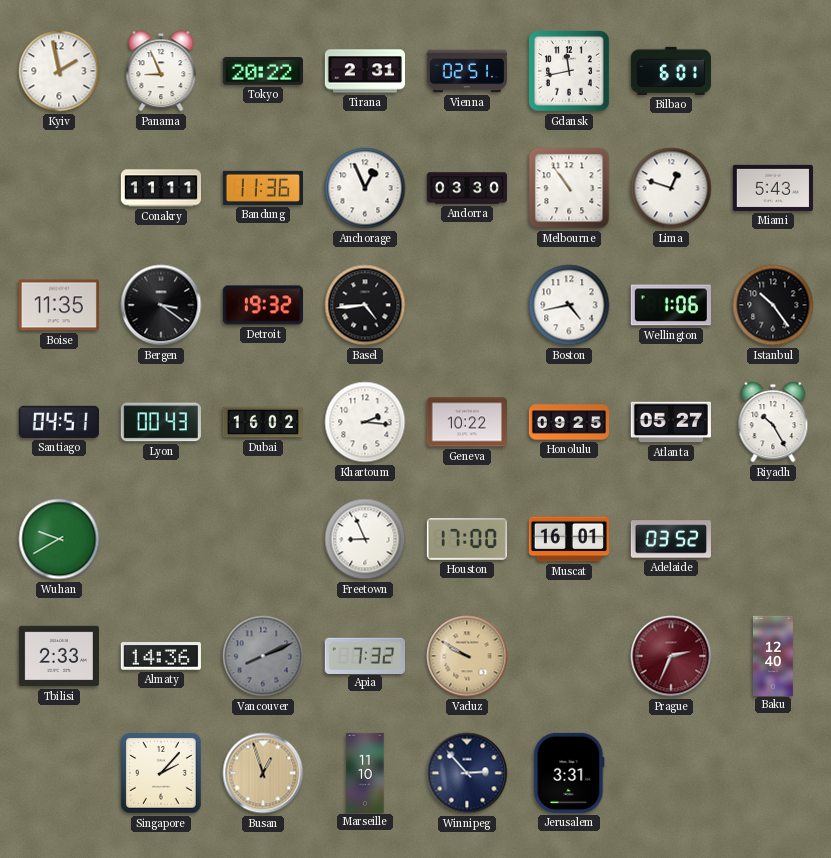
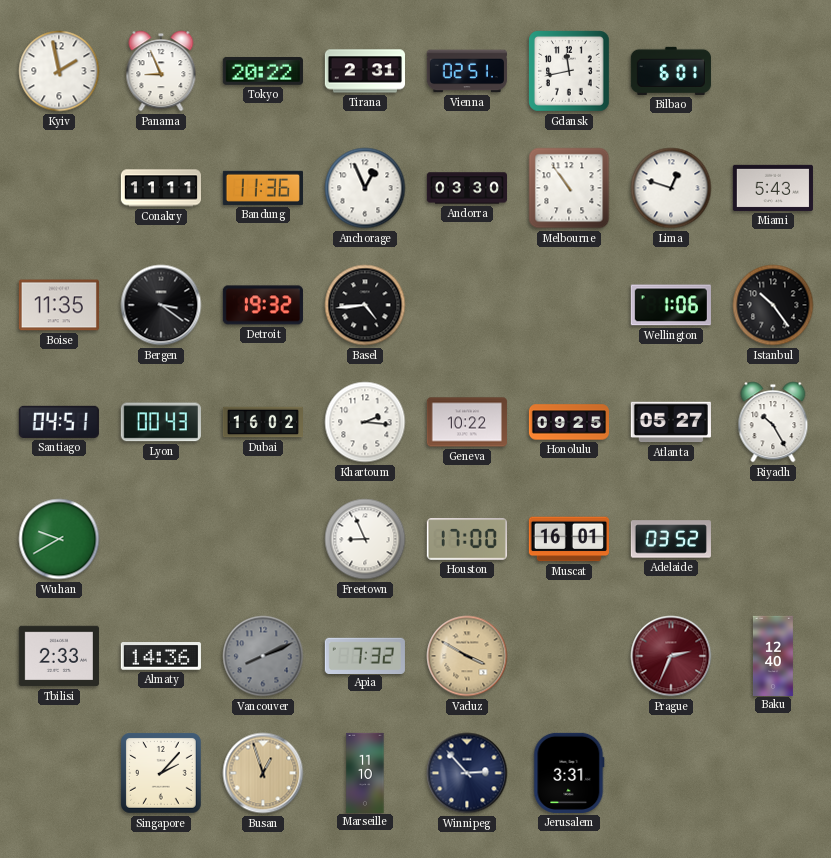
Boston: 4:43 -> none (569, 305)
Vaduz: 9:50 -> 3:50 (467, 656)
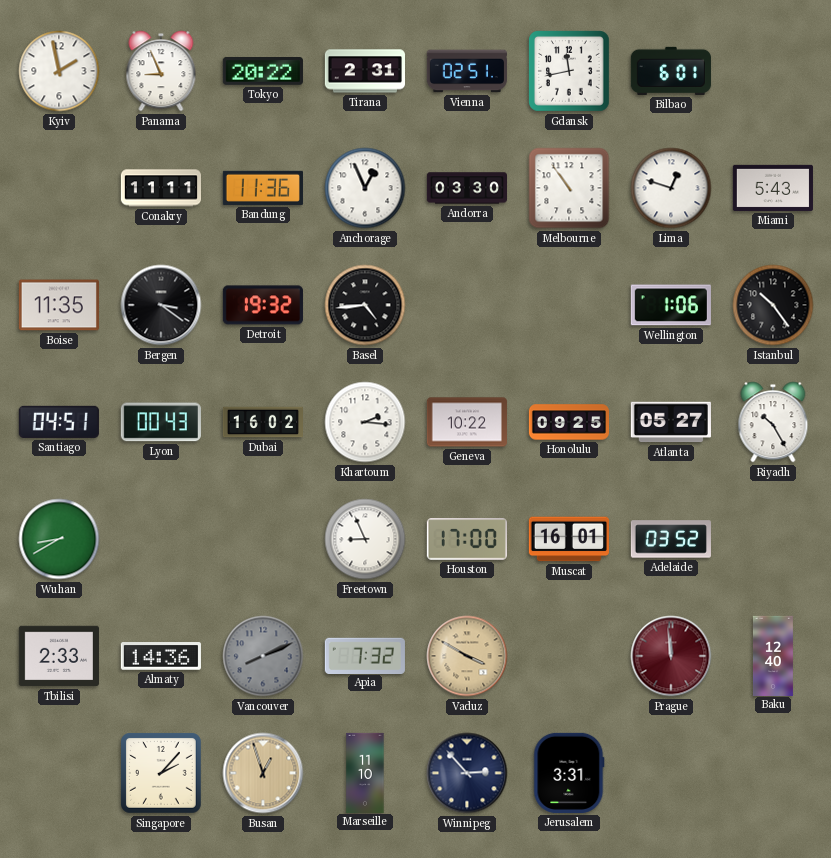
Wuhan: 9:40 -> 8:40 (59, 539)
Prague: 2:34 -> 11:59 (671, 656)
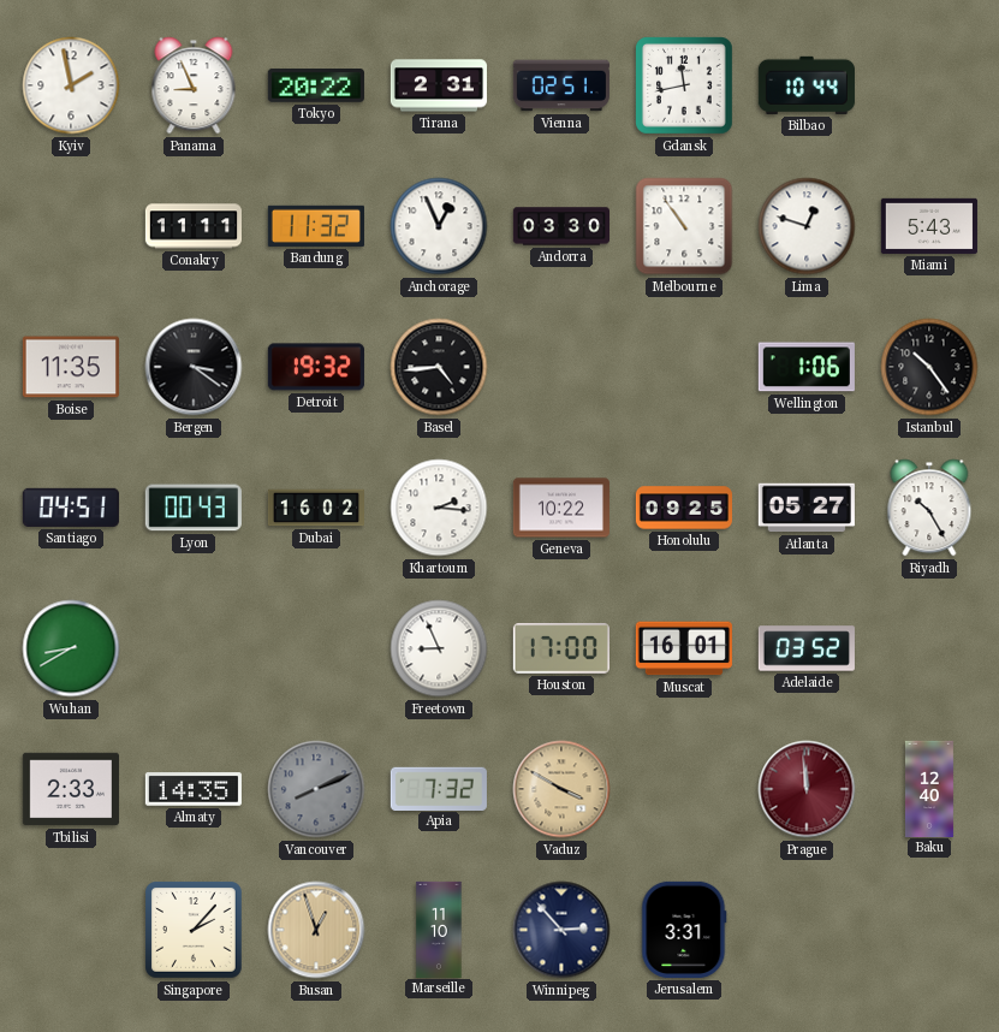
Bilbao: 6:01 -> 10:44 (807, 85)
Bandung: 11:36 -> 11:32 (316, 226)
Almaty: 14:36 -> 14:35 (194, 789)
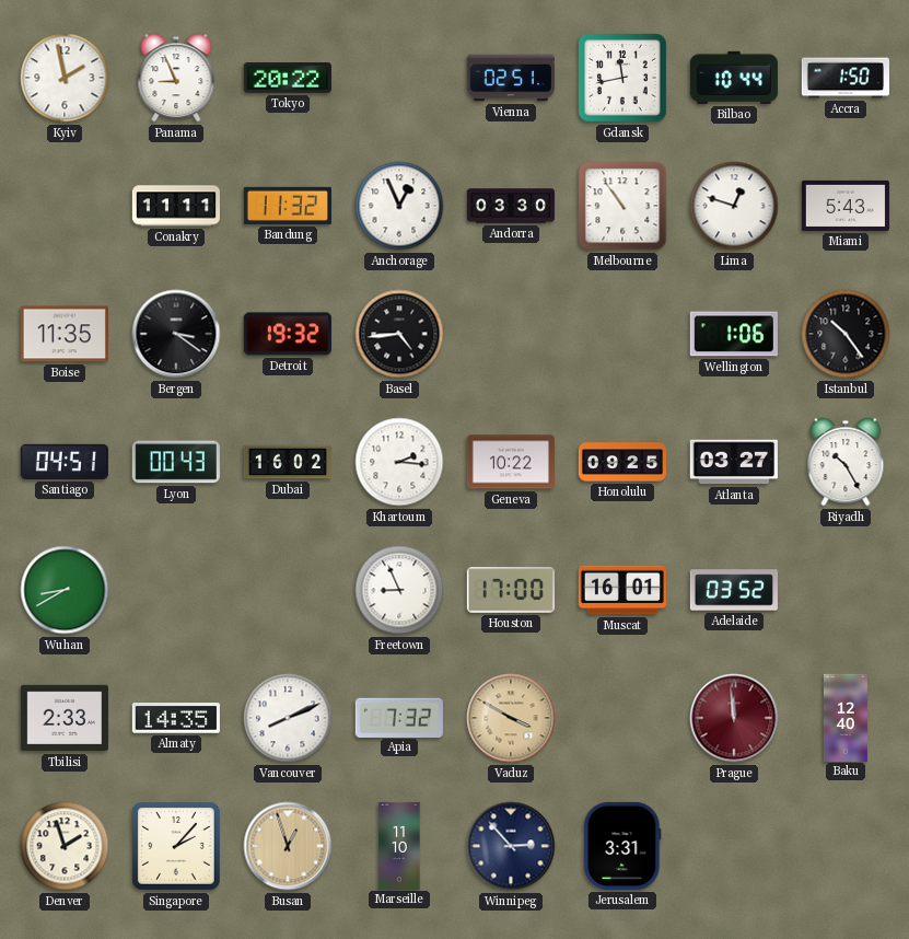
Tirana: 2:31 -> none (438, 85)
Accra: none -> 1:50 (844, 78)
Atlanta: 05:27 -> 03:27 (734, 462)
Vancouver dial: grey -> white (288, 718)
Denver: none -> 1:57 (65, 846)
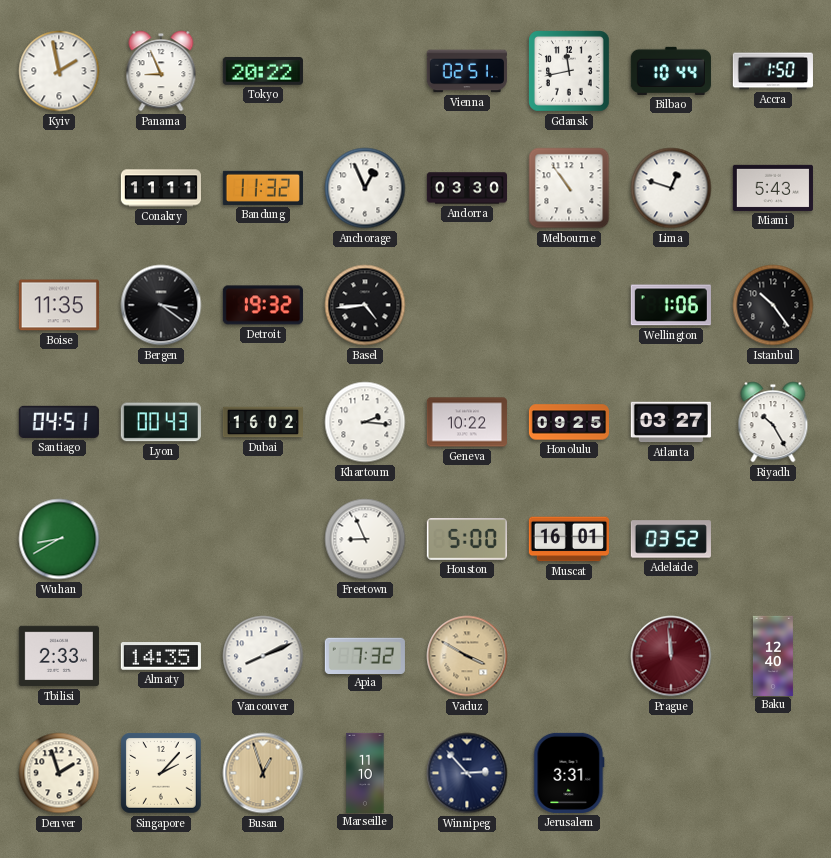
Houston: 17:00 -> 5:00 (467, 539)
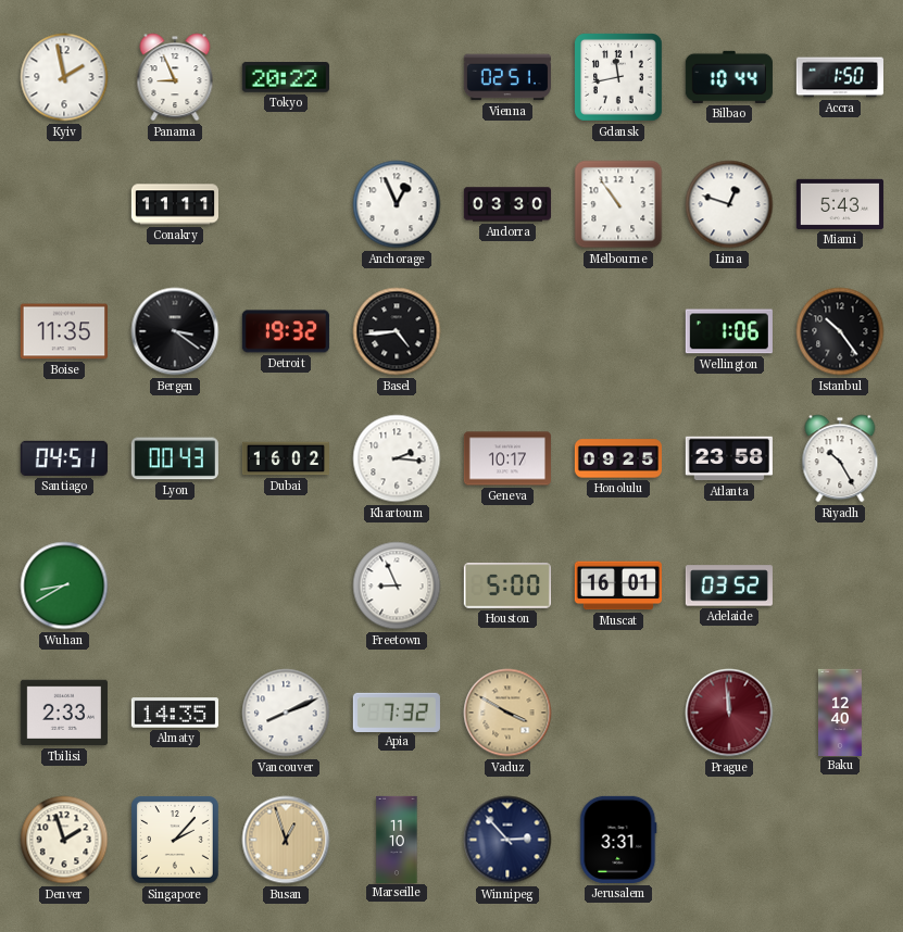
Bandung: 11:32 -> none (263, 188)
Geneva: 10:22 -> 10:17 (507, 458)
Atlanta: 03:27 -> 23:58 (729, 458)
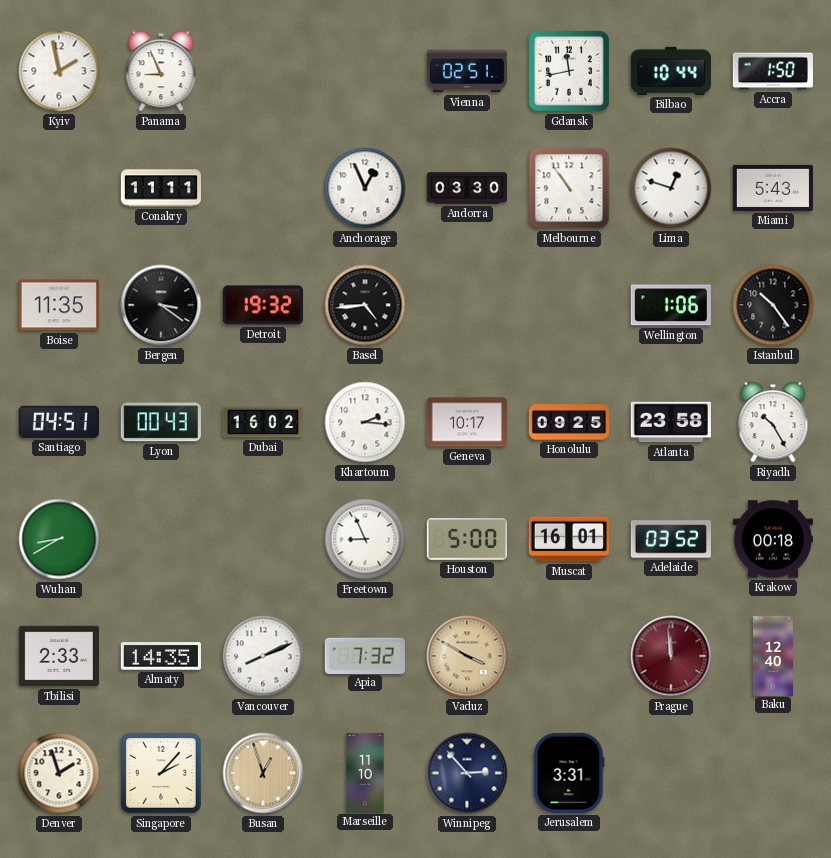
Tokyo: 20:22 -> none (286, 78)
Krakow: none -> 00:18 (773, 539)
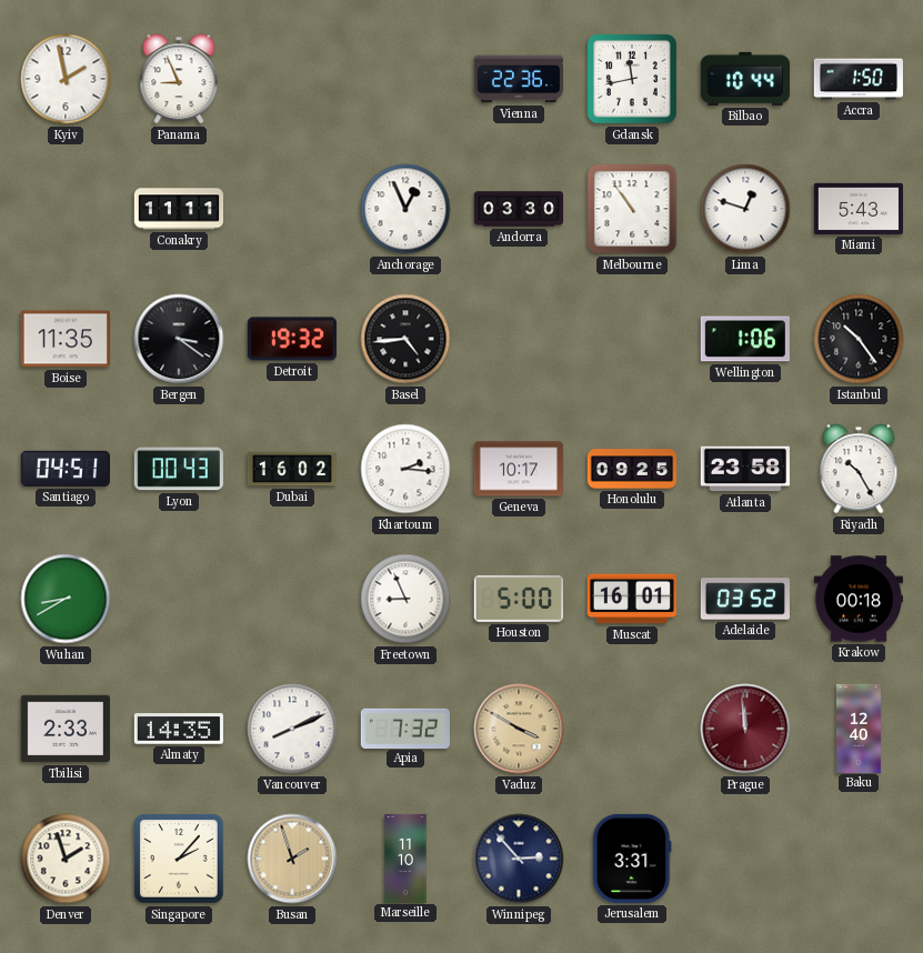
Vienna: 02:51 -> 22:36 (519, 79)
Busan: 12:57 -> 1:57 (292, 859)
